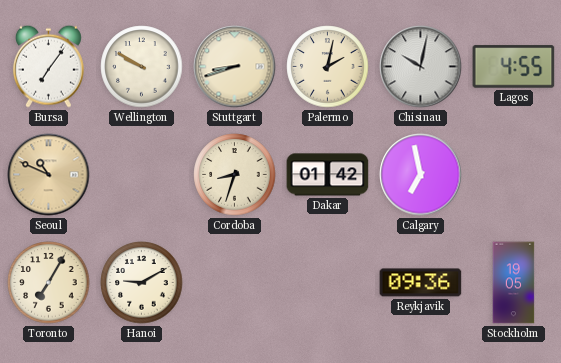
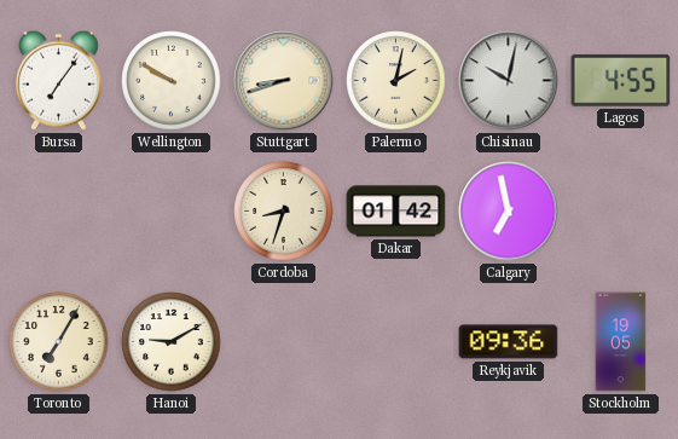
Seoul: 10:49 -> none (49, 175)
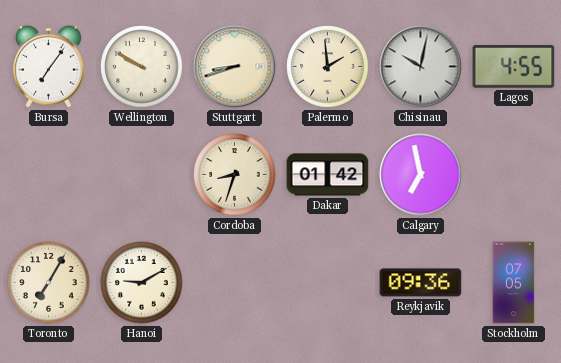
Palermo: 2:02 -> 1:59 (328, 67)
Stockholm: 19:05 -> 07:05 (514, 283)
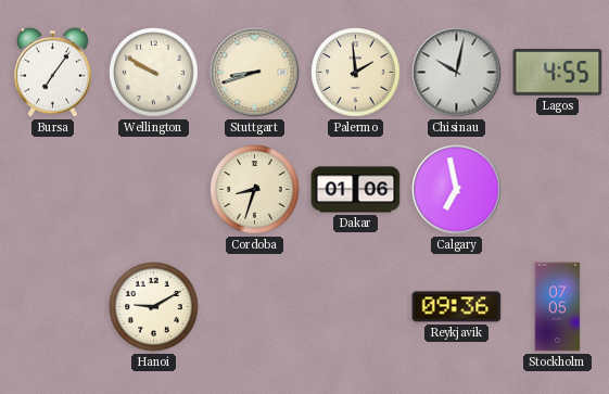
Dakar: 01:42 -> 01:06 (356, 190)
Toronto: 7:05 -> none (49, 283)
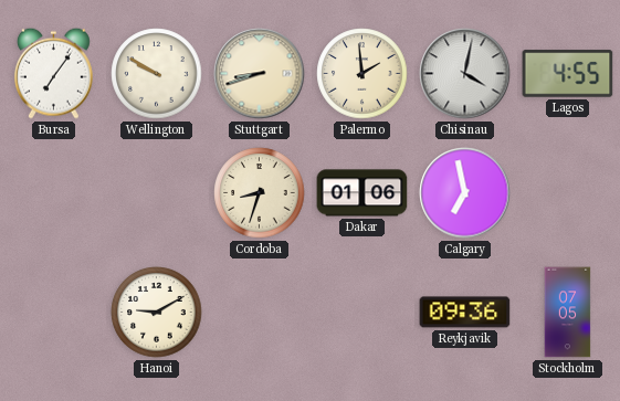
Chisinau: 10:02 -> 4:02 (465, 74)
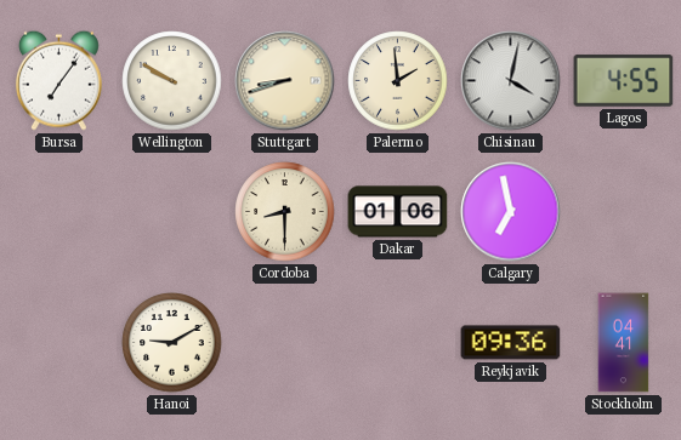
Cordoba: 8:33 -> 8:30 (285, 212)
Stockholm: 07:05 -> 04:41 (624, 343)
